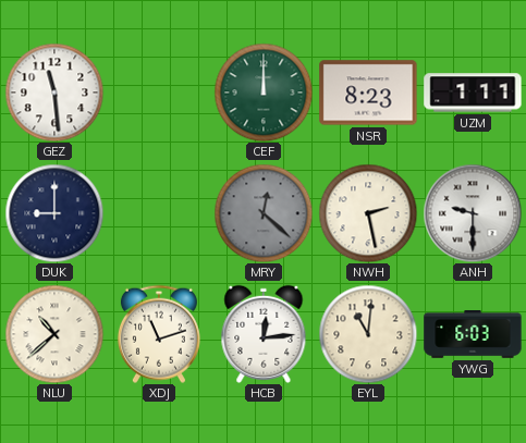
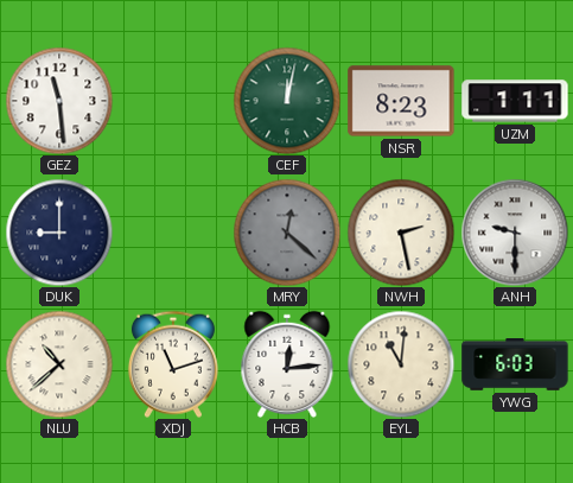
CEF: 12:00 -> 12:02 (287, 101)
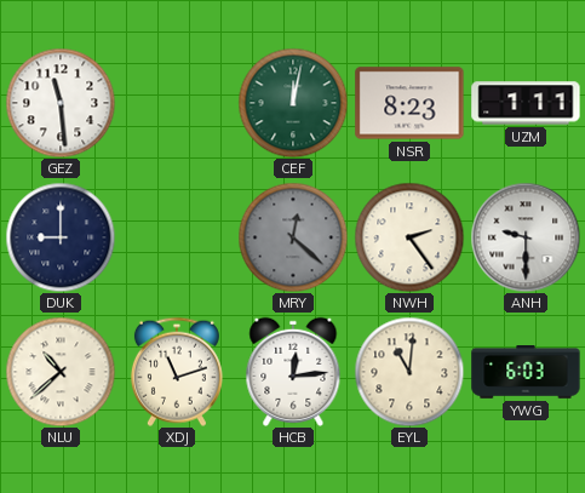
NWH: 2:28 -> 2:24 (409, 237)
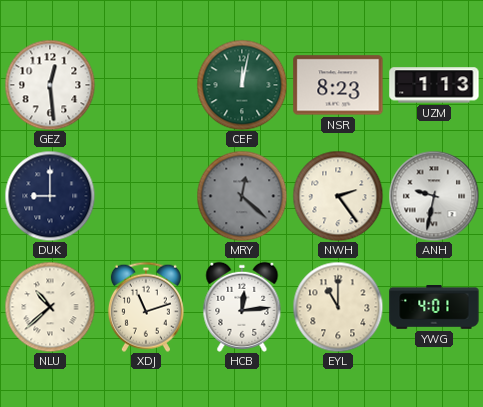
GEZ: 11:29 -> 12:29 (50, 85)
UZM: 1:11 -> 1:13 (434, 85)
ANH: 9:30 -> 9:32 (434, 196)
EYL: 11:01 -> 11:00 (338, 307)
YWG: 6:03 -> 4:01 (434, 307)
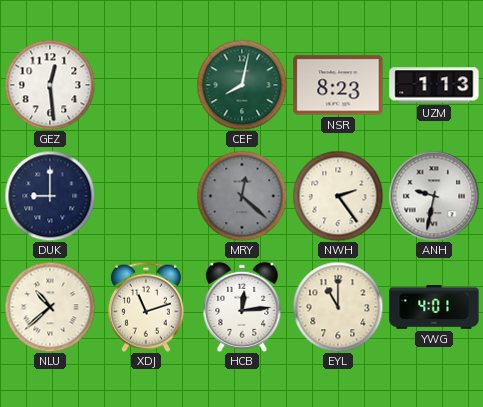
CEF: 12:02 -> 8:02 (242, 85)
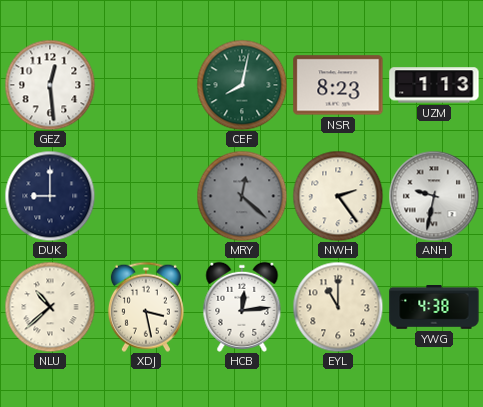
XDJ: 11:12 -> 3:28 (146, 307)
YWG: 4:01 -> 4:38 (434, 307)
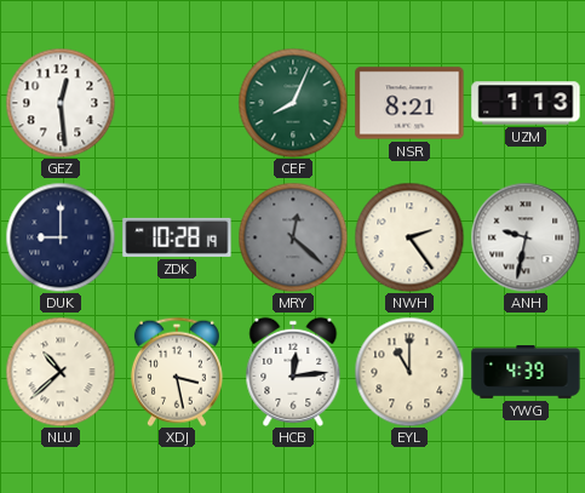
CEF: 8:02 -> 8:04 (293, 103)
NSR: 8:23 -> 8:21 (409, 103)
ZDK: none -> 10:28 (177, 237)
YWG: 4:38 -> 4:39 (526, 372)
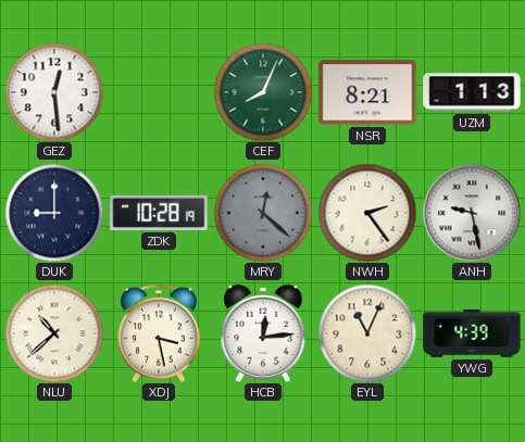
ANH: 9:32 -> 9:28 (472, 213)
EYL: 11:00 -> 11:04 (367, 333)
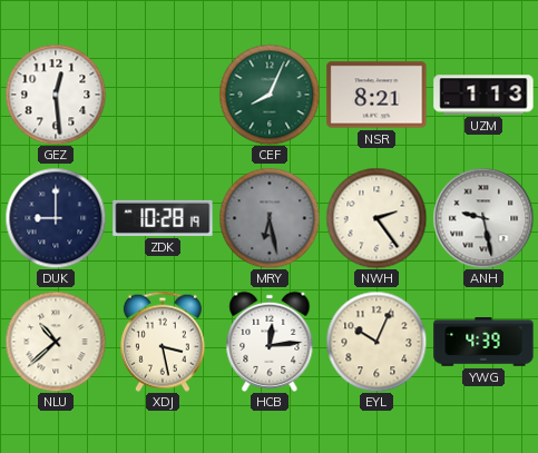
MRY: 12:22 -> 6:28 (270, 218)
EYL: 11:04 -> 10:04 (376, 342)
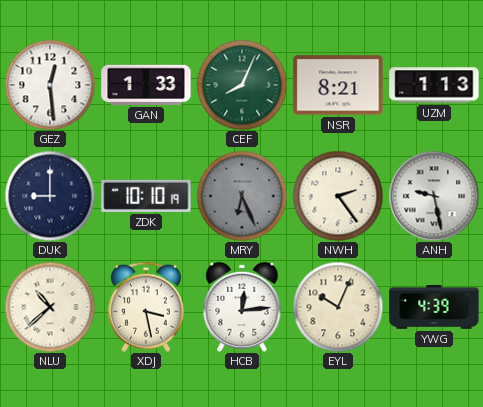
GAN: none -> 1:33 (146, 85)
ZDK: 10:28 -> 10:10 (146, 196)
MRY: 6:28 -> 6:26 (242, 196)
